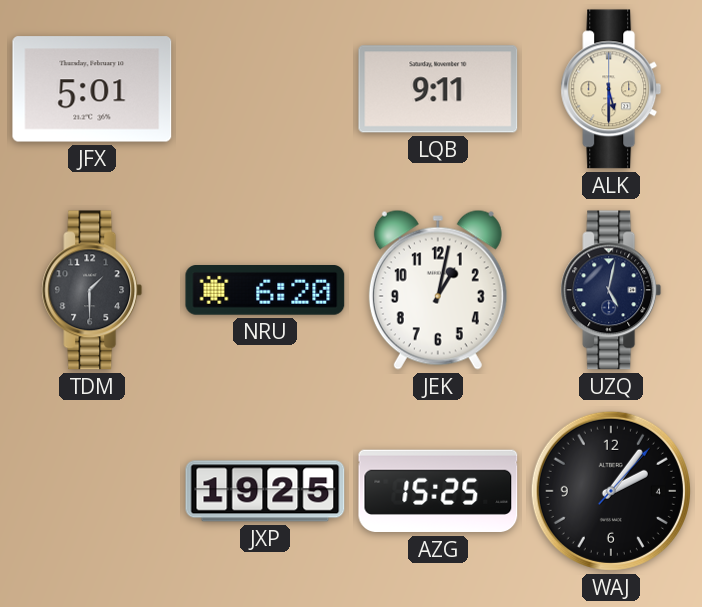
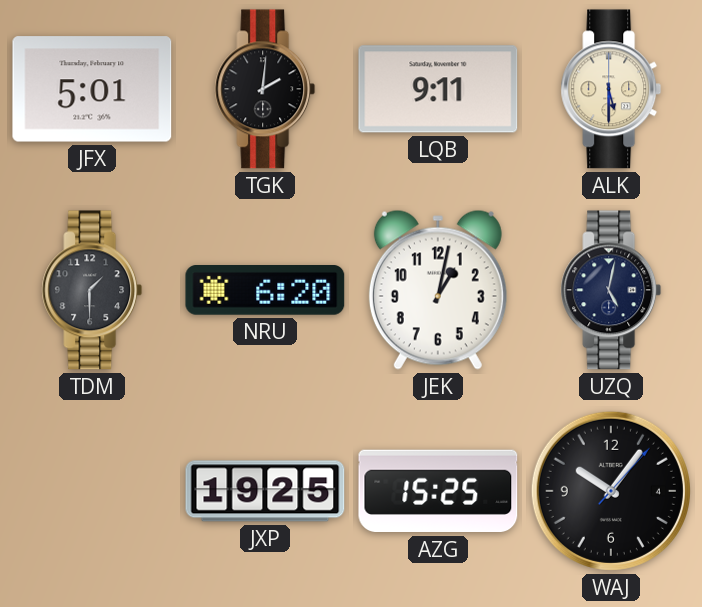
TGK: none -> 2:01 (265, 89)
WAJ: 2:06 -> 10:06 (611, 491)
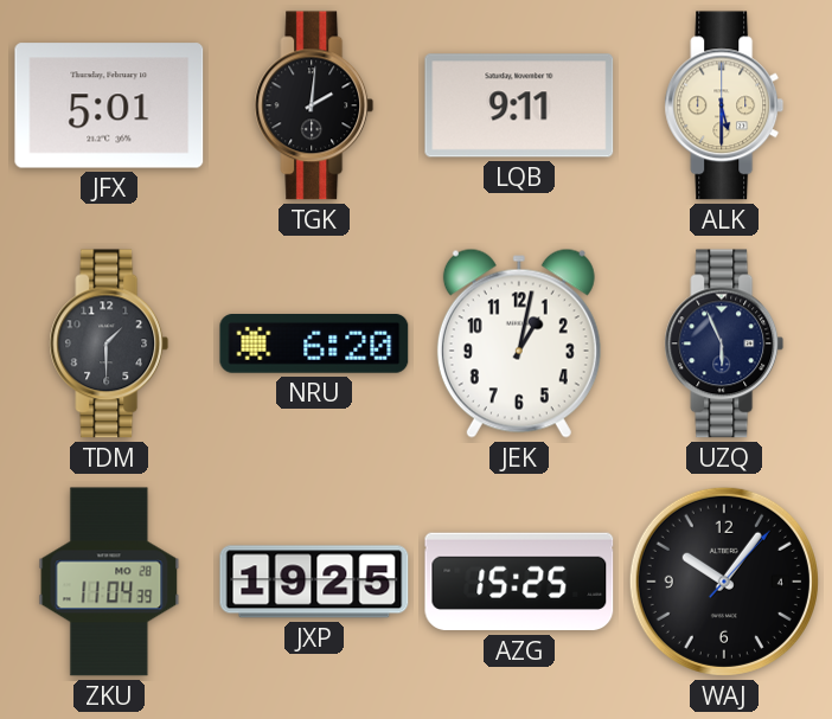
UZQ: 5:02 -> 5:56 (724, 344)
ZKU: none -> 11:04 (109, 582)
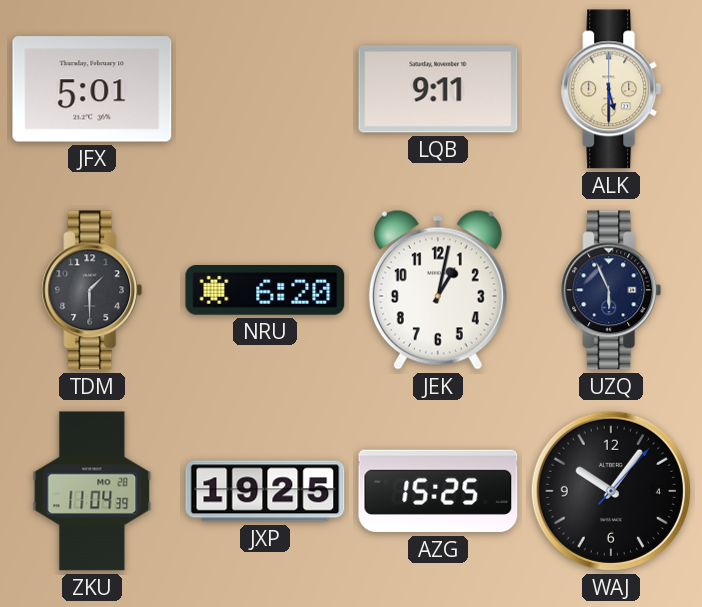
TGK: 2:01 -> none (314, 105)
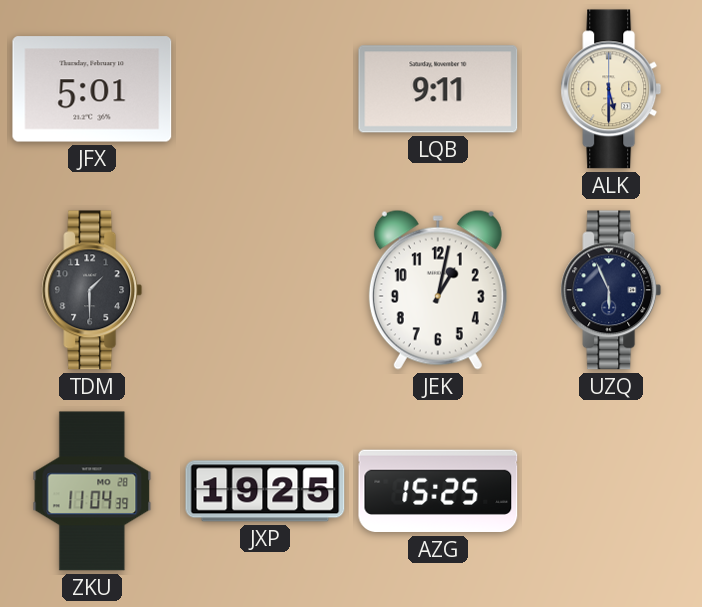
NRU: 6:20 -> none (265, 291)
WAJ: 10:06 -> none (611, 491)
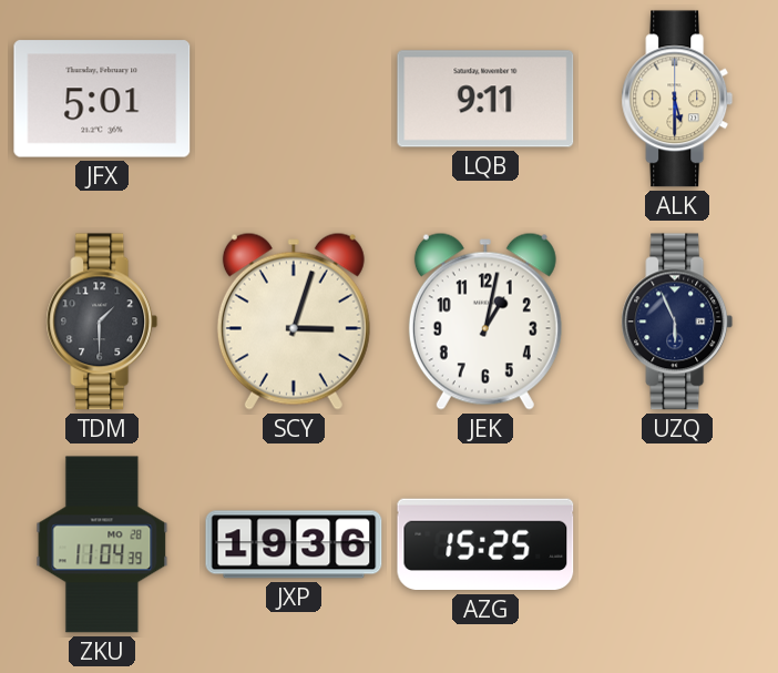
SCY: none -> 3:03 (294, 322)
JXP: 19:25 -> 19:36 (294, 544)
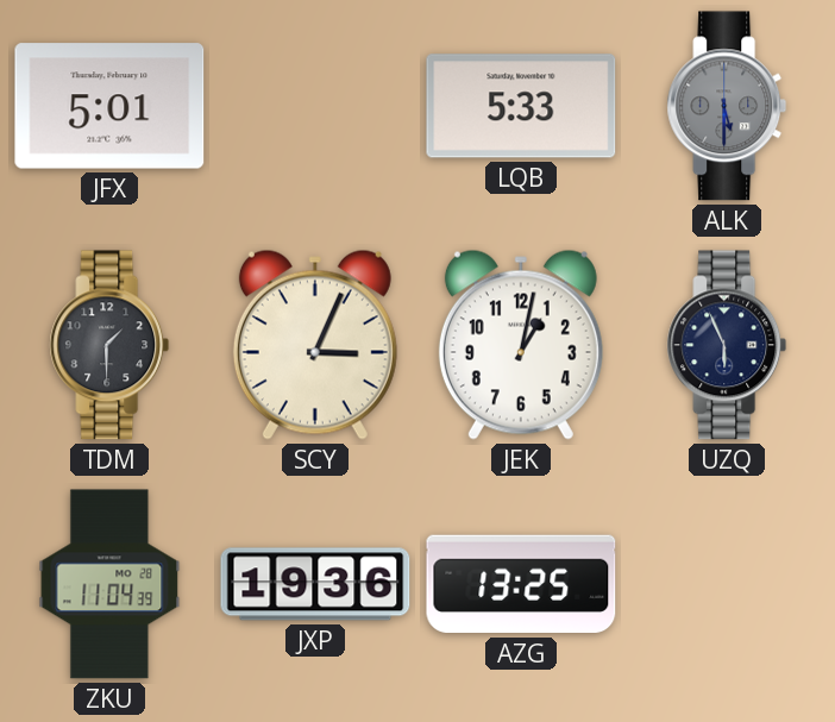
LQB: 9:11 -> 5:33 (521, 106)
ALK dial: cream -> grey (727, 106)
SCY: 3:03 -> 3:04 (315, 345)
AZG: 15:25 -> 13:25 (521, 584)
